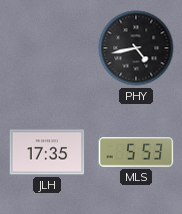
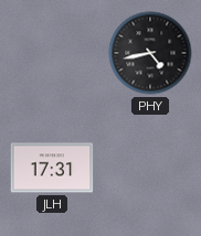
JLH: 17:35 -> 17:31 (52, 168)
MLS: 5:53 -> none (136, 152)
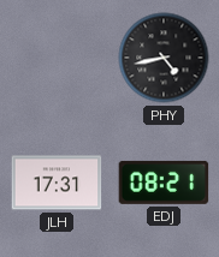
EDJ: none -> 08:21 (164, 183)
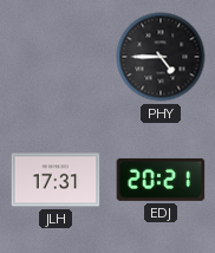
PHY: 4:43 -> 4:45 (161, 57)
EDJ: 08:21 -> 20:21 (161, 180)
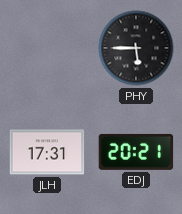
PHY: 4:45 -> 5:45 (136, 48)
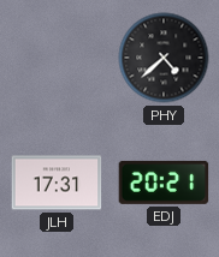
PHY: 5:45 -> 4:38 (164, 58)
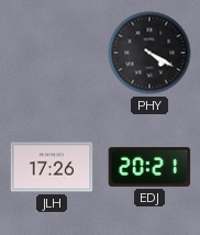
PHY: 4:38 -> 4:20 (149, 53)
JLH: 17:31 -> 17:26 (52, 167)
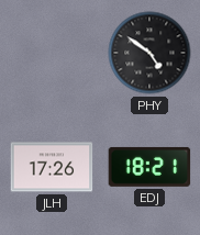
PHY: 4:20 -> 4:51 (149, 53)
EDJ: 20:21 -> 18:21 (149, 167)
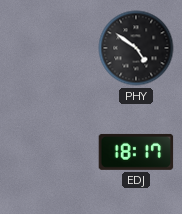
JLH: 17:26 -> none (52, 167)
EDJ: 18:21 -> 18:17 (136, 152)
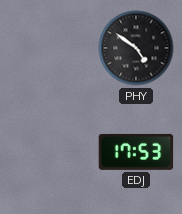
EDJ: 18:17 -> 17:53 (136, 152)
